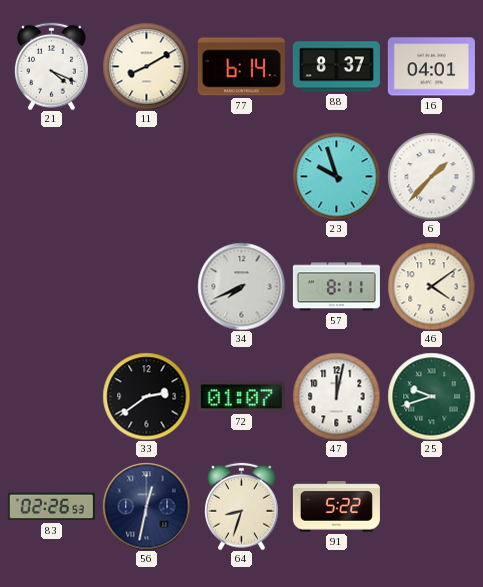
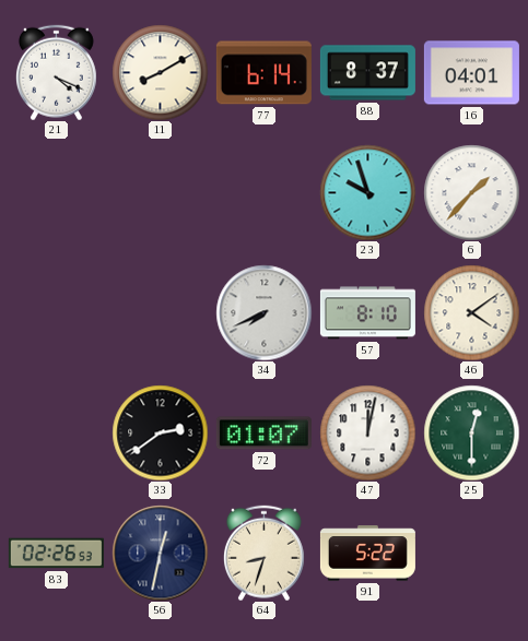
57: 8:11 -> 8:10 (367, 313)
25: 9:42 -> 12:30 (471, 432)
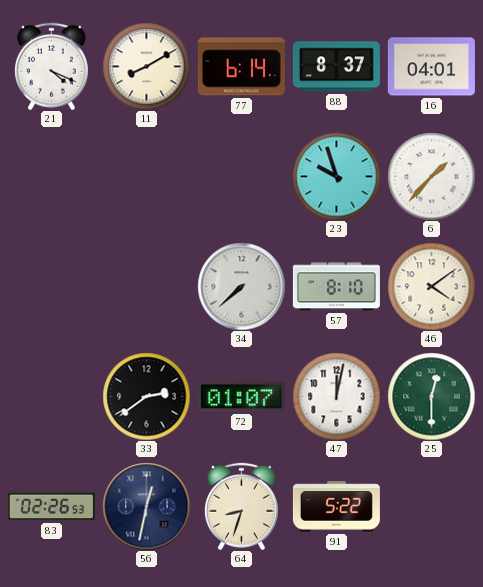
34: 7:41 -> 7:38 (241, 286)
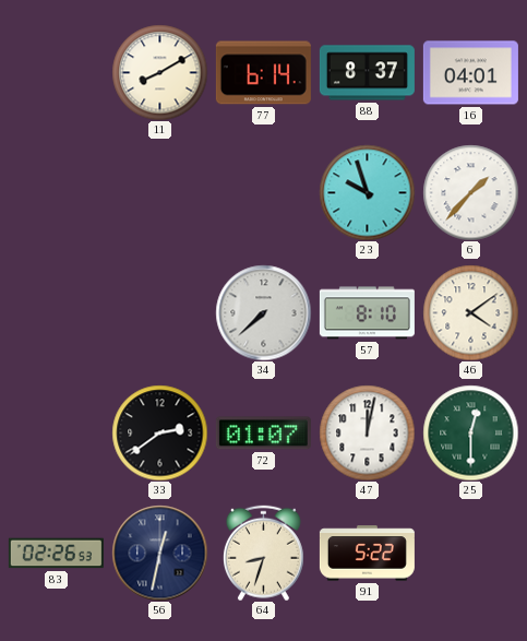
21: 4:19 -> none (51, 66)
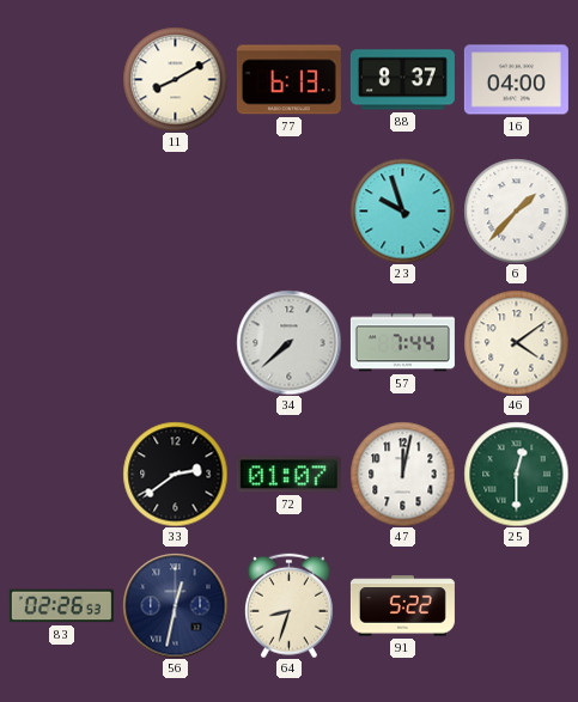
77: 6:14 -> 6:13 (288, 80)
16: 04:01 -> 04:00 (516, 80)
57: 8:10 -> 7:44 (402, 343)
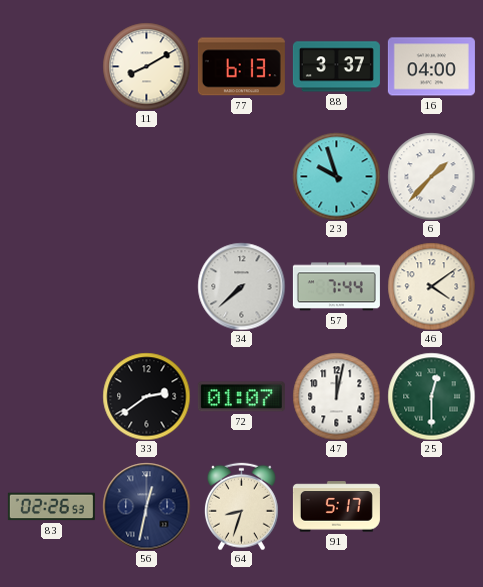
88: 8:37 -> 3:37 (336, 67)
91: 5:22 -> 5:17 (336, 507)
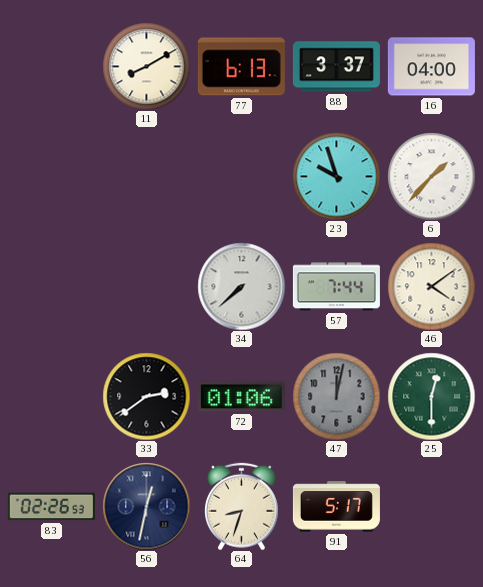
72: 01:07 -> 01:06 (241, 397)
47 dial: white -> grey (336, 396)
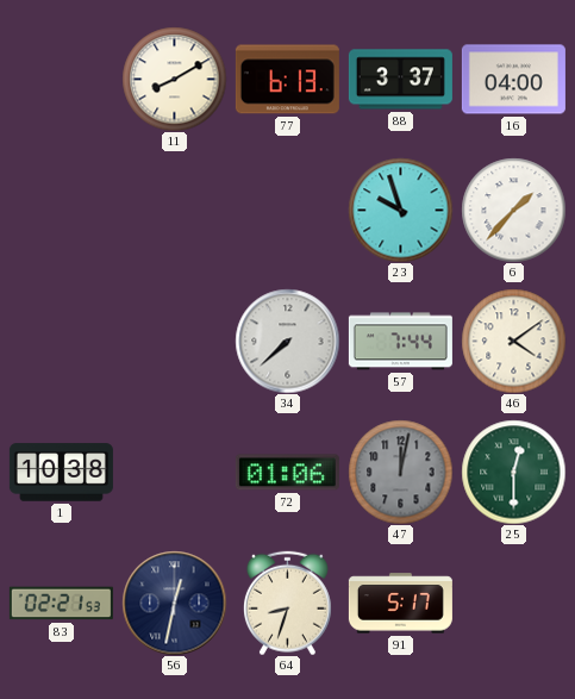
1: none -> 10:38 (61, 473)
33: 2:39 -> none (146, 396)
83: 02:26 -> 02:21 (61, 604)
